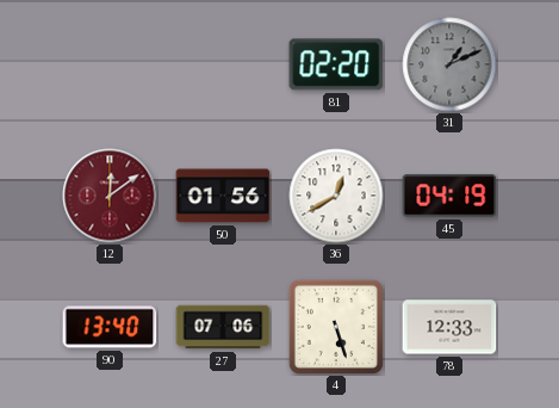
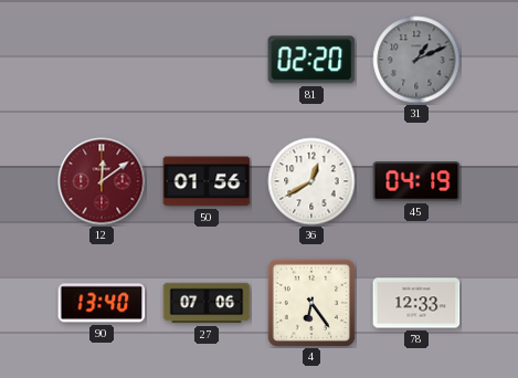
4: 5:27 -> 6:24 (311, 303)
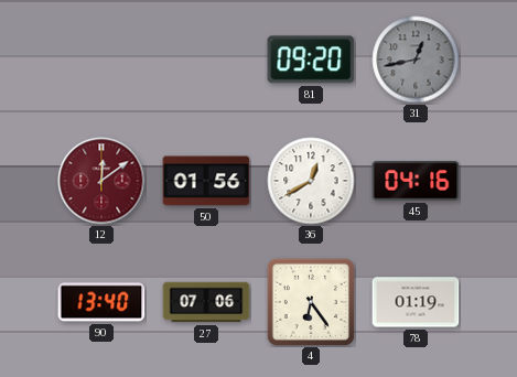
81: 02:20 -> 09:20 (311, 60)
31: 1:11 -> 12:43 (416, 60)
45: 04:19 -> 04:16 (416, 181)
78: 12:33 -> 01:19 (416, 302)
